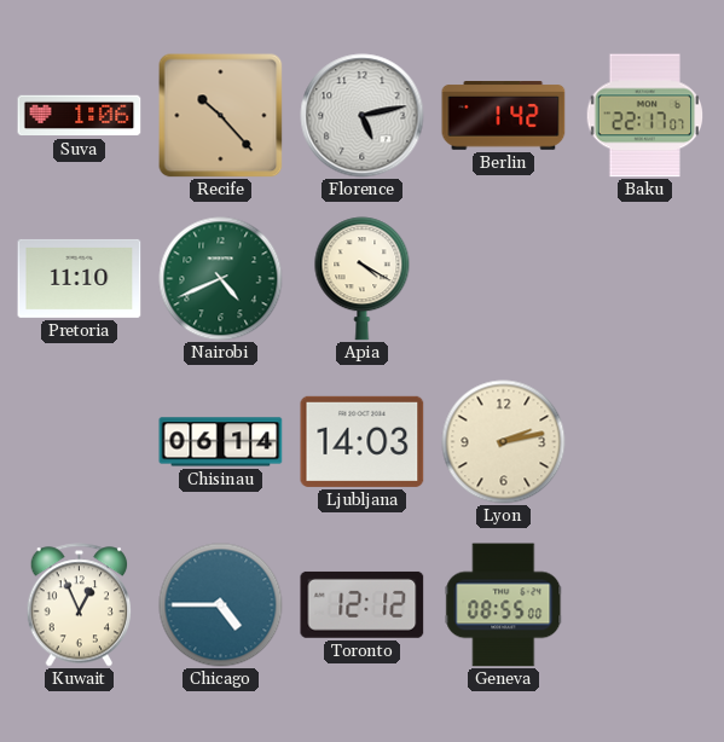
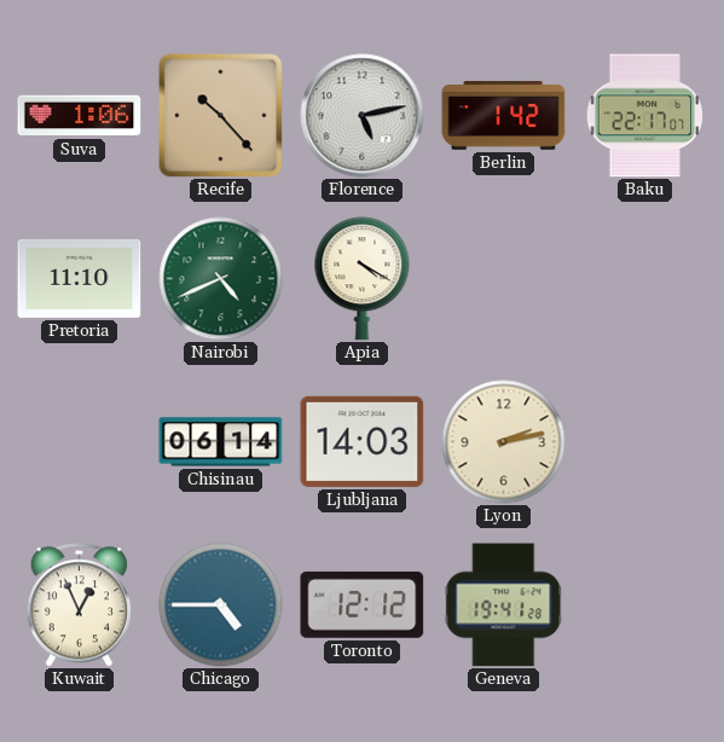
Geneva: 08:55 -> 19:41 (504, 605)
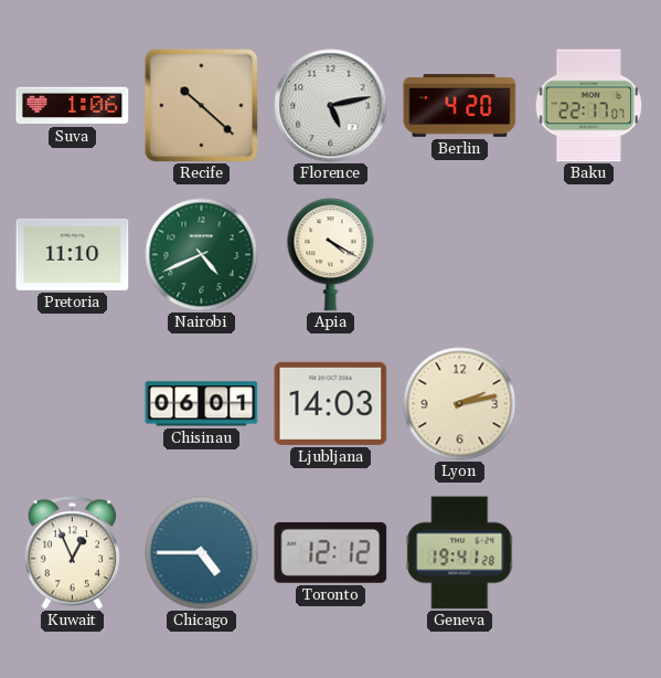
Recife: 10:23 -> 10:22 (202, 106)
Berlin: 1:42 -> 4:20 (460, 106)
Chisinau: 06:14 -> 06:01 (202, 404)
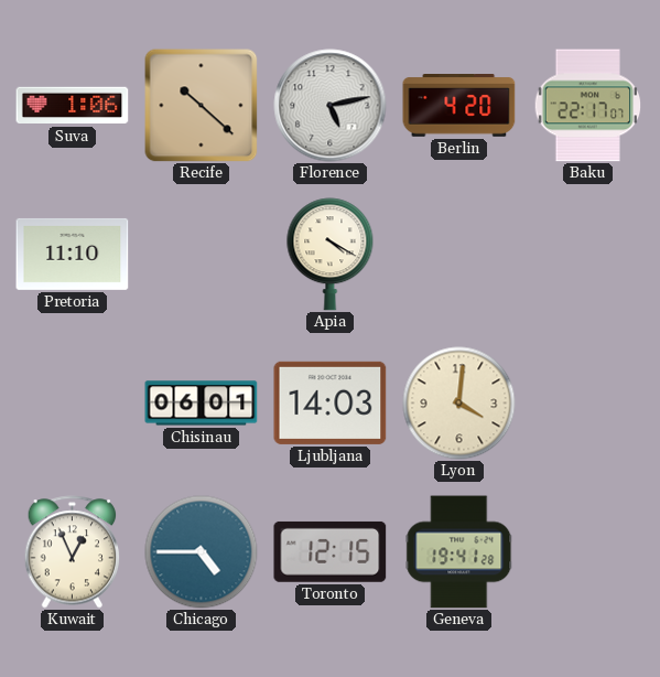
Nairobi: 4:41 -> none (202, 255)
Lyon: 2:13 -> 4:01 (459, 404)
Toronto: 12:12 -> 12:15 (331, 551)
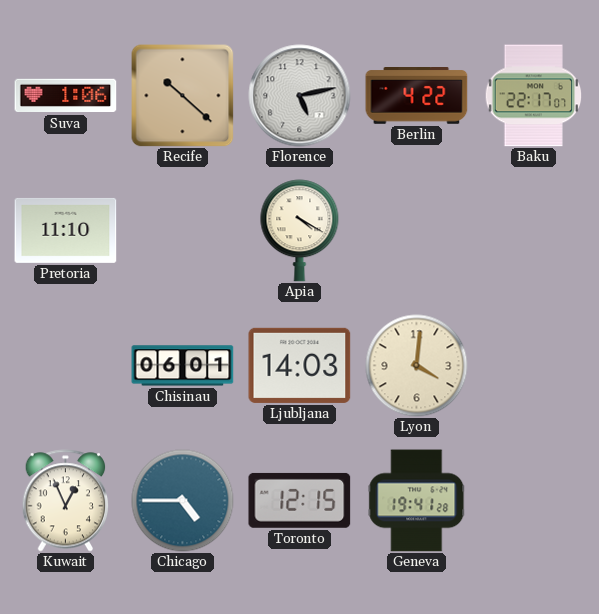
Berlin: 4:20 -> 4:22 (417, 96)
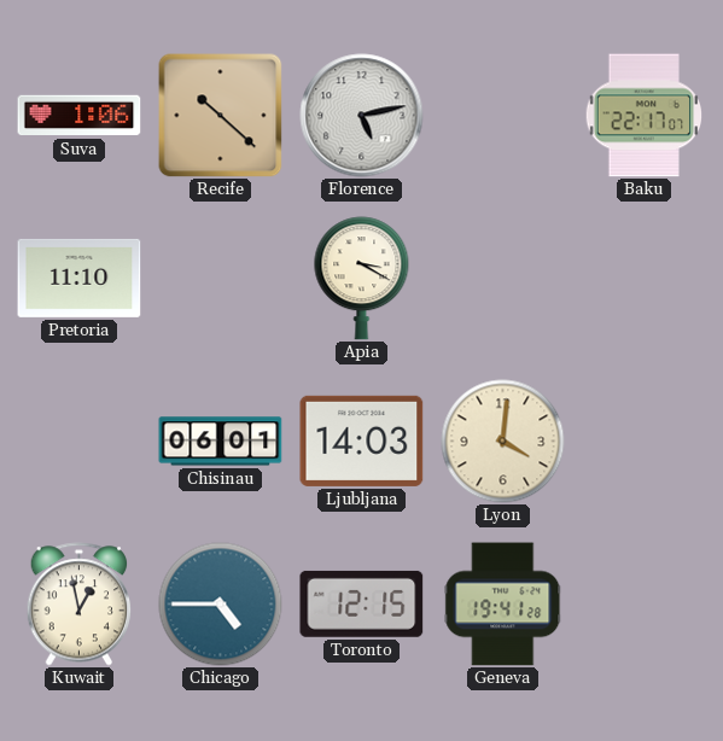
Berlin: 4:22 -> none (417, 96)
Apia: 4:20 -> 3:20 (362, 279)
Kuwait: 12:56 -> 12:58 (80, 605)
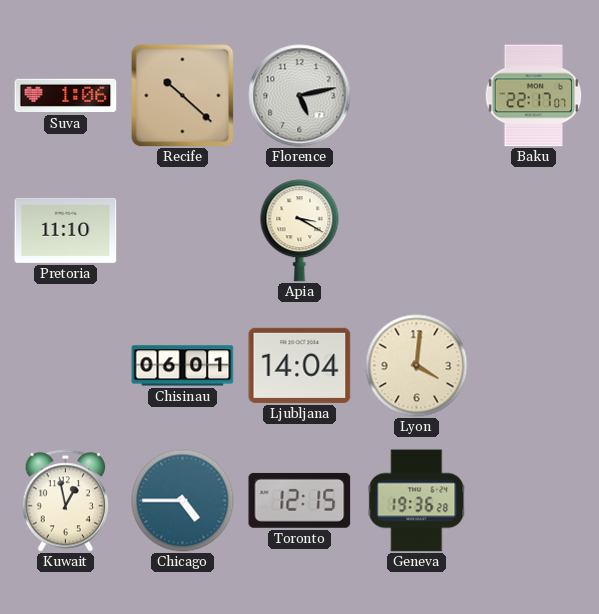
Ljubljana: 14:03 -> 14:04 (300, 365)
Geneva: 19:41 -> 19:36 (417, 501)
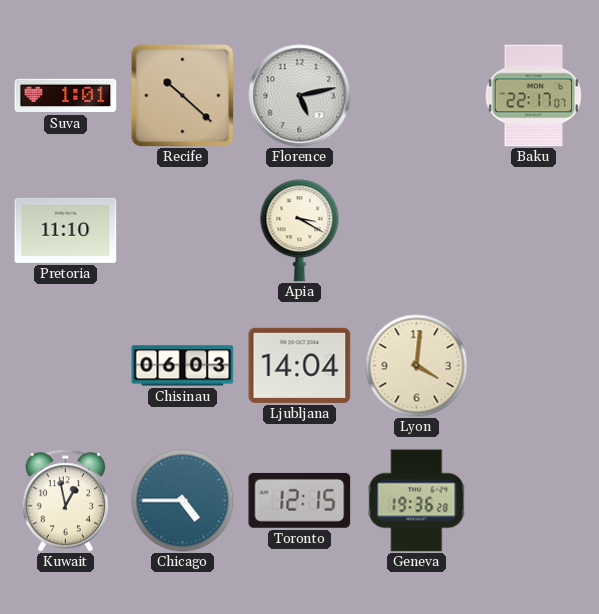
Suva: 1:06 -> 1:01 (66, 96)
Chisinau: 06:01 -> 06:03 (183, 366)
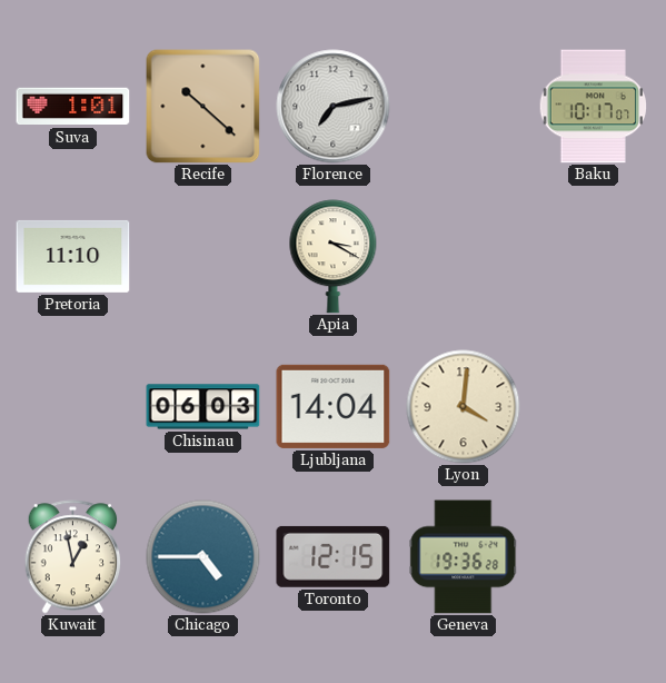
Florence: 5:13 -> 7:13 (334, 107)
Baku: 22:17 -> 10:17 (594, 107)
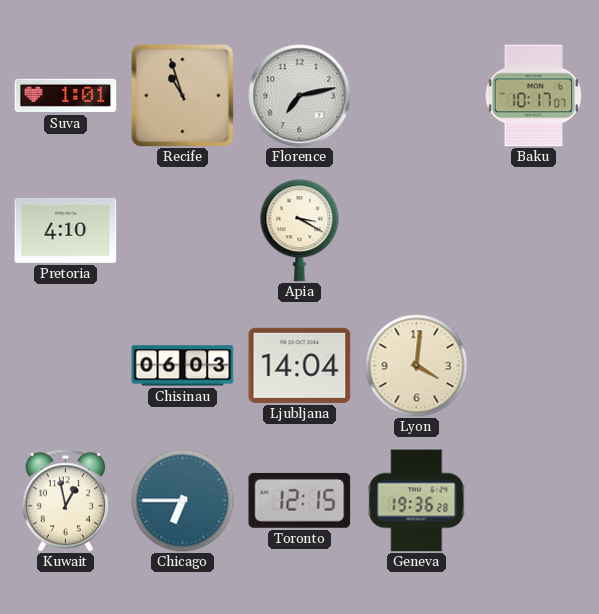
Recife: 10:22 -> 10:57 (183, 96)
Pretoria: 11:10 -> 4:10 (66, 230)
Chicago: 4:45 -> 6:45 (183, 501)
